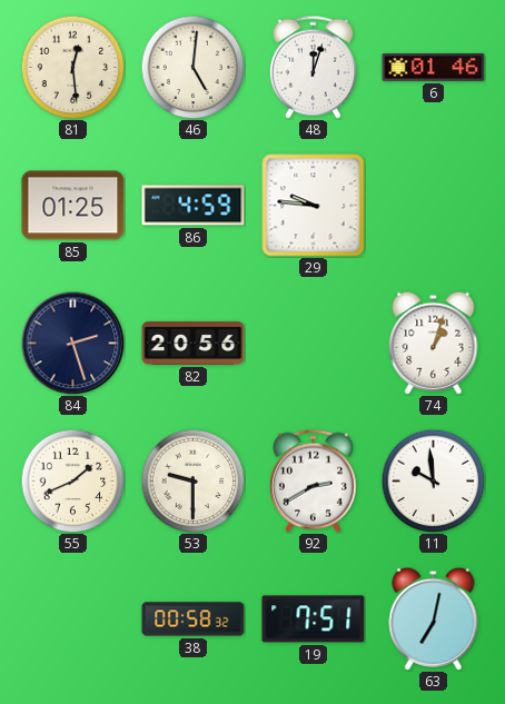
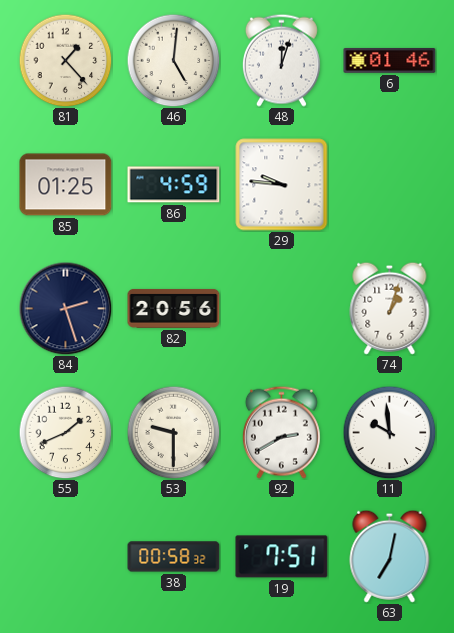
81: 12:29 -> 1:23 (65, 60)
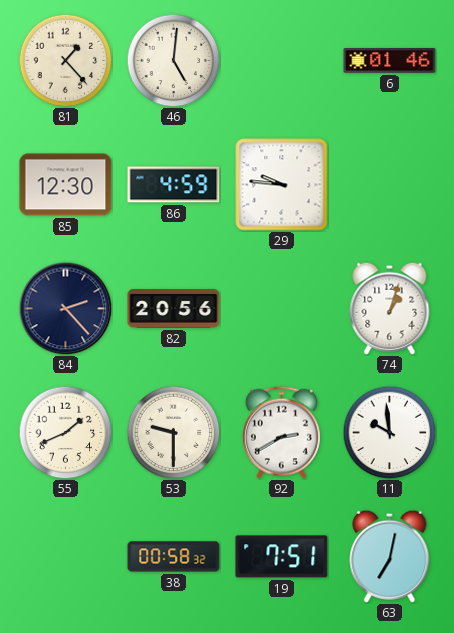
48: 12:03 -> none (281, 60)
85: 01:25 -> 12:30 (66, 185)
84: 2:27 -> 2:23 (65, 308)
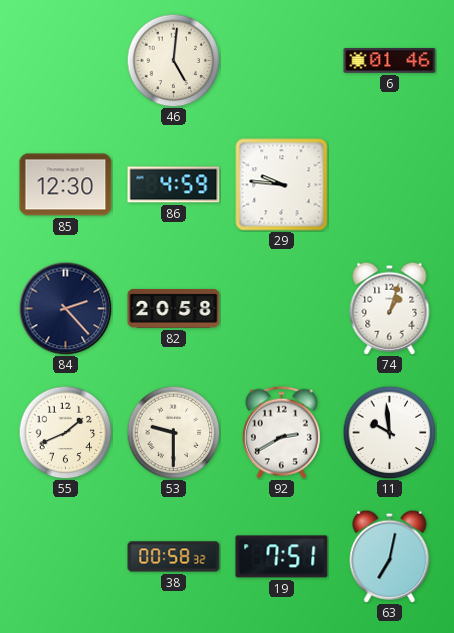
81: 1:23 -> none (65, 60)
82: 20:56 -> 20:58 (174, 308)
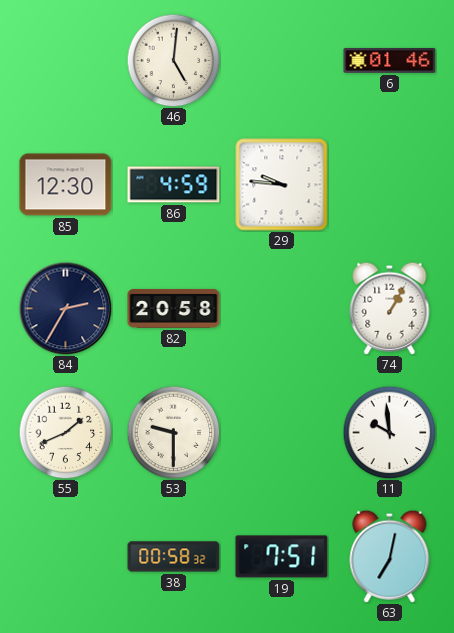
84: 2:23 -> 2:35 (65, 308)
74: 1:03 -> 1:05 (390, 308)
92: 2:40 -> none (281, 432)
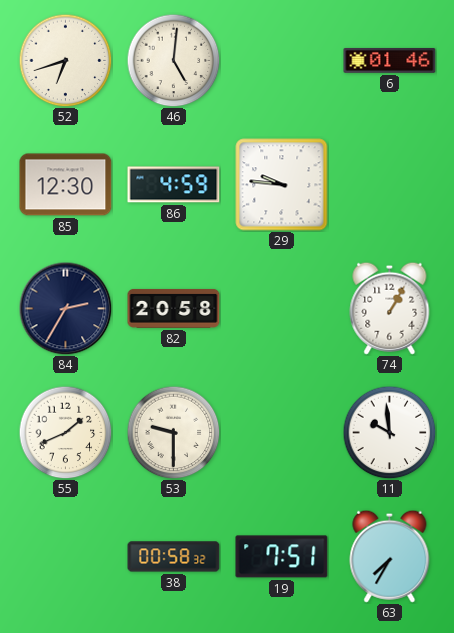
52: none -> 6:42 (65, 60)
63: 7:02 -> 7:35 (390, 556)
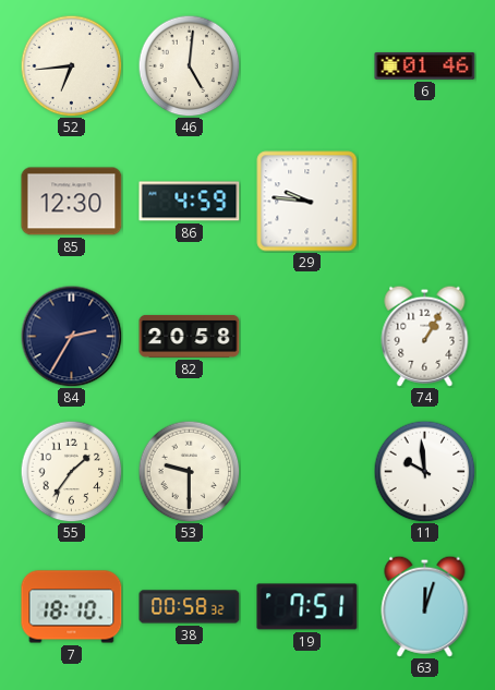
52: 6:42 -> 6:44 (71, 65)
55: 1:41 -> 1:36 (71, 471)
7: none -> 18:10 (72, 607)
63: 7:35 -> 12:03 (425, 606)
